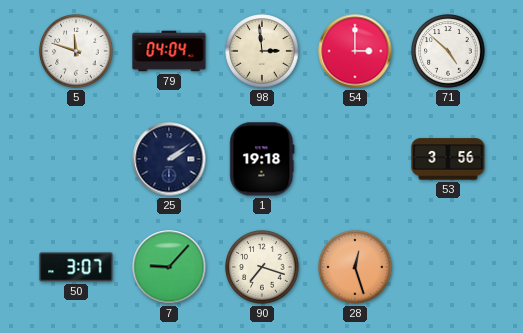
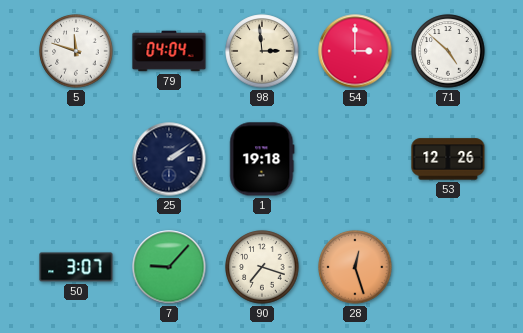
53: 3:56 -> 12:26 (448, 159)
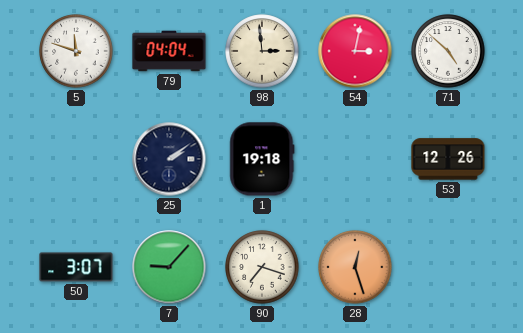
54: 3:00 -> 3:02 (355, 51)
